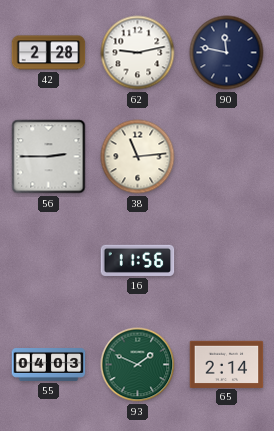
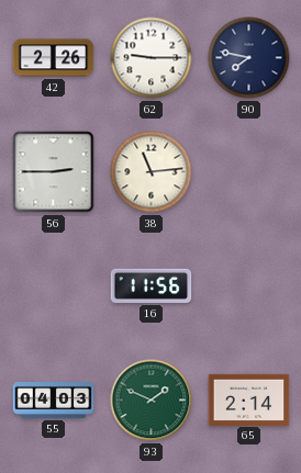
42: 2:28 -> 2:26 (54, 58)
62: 9:13 -> 9:15 (152, 58)
90: 11:47 -> 7:47 (249, 58)
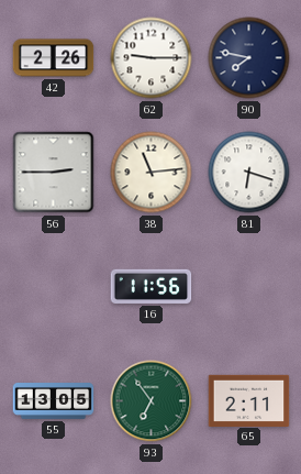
81: none -> 6:18 (249, 173)
55: 04:03 -> 13:05 (54, 401)
93: 1:49 -> 6:54 (152, 401)
65: 2:14 -> 2:11 (249, 400)
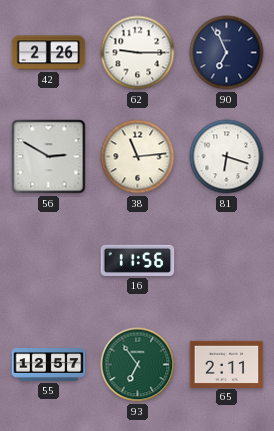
90: 7:47 -> 6:56 (227, 53)
56: 2:45 -> 2:50 (49, 157)
55: 13:05 -> 12:57 (49, 365)
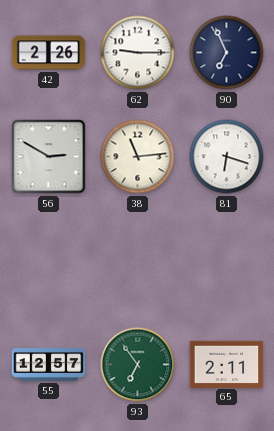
16: 11:56 -> none (138, 260)
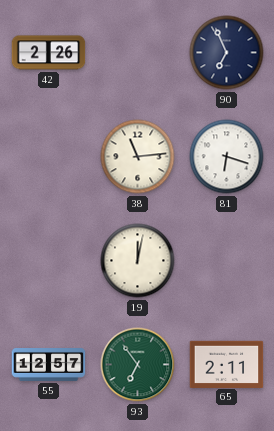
62: 9:15 -> none (138, 53)
56: 2:50 -> none (49, 157)
19: none -> 12:02 (138, 261)
